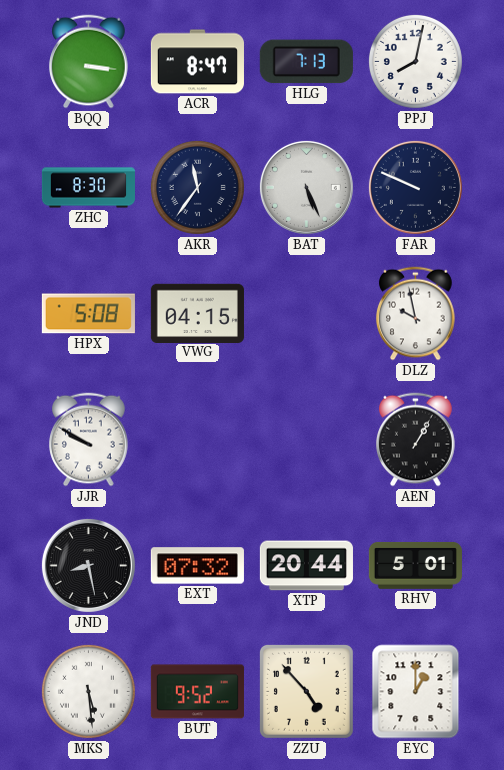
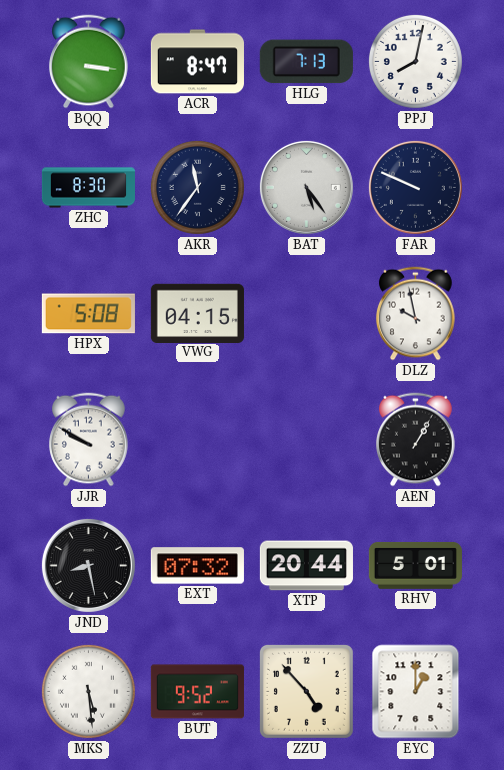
BAT: 5:26 -> 5:24 (306, 187)
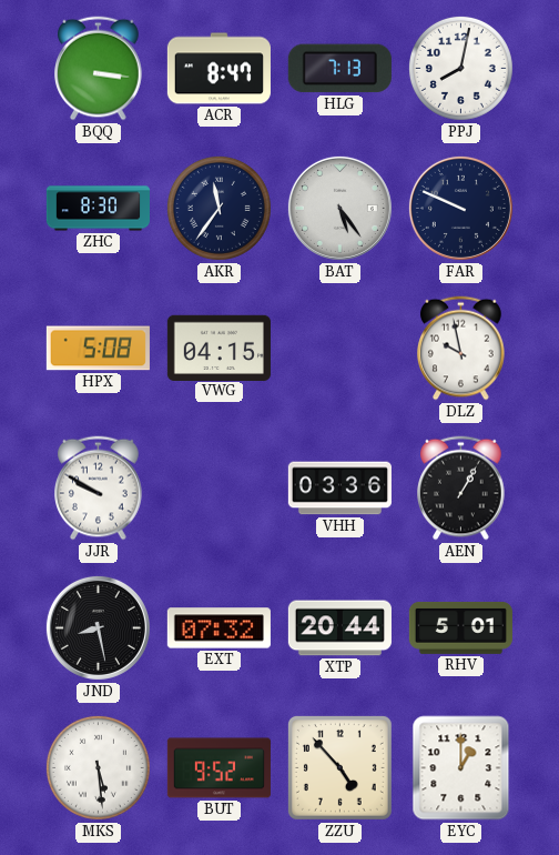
VHH: none -> 03:36 (339, 489)
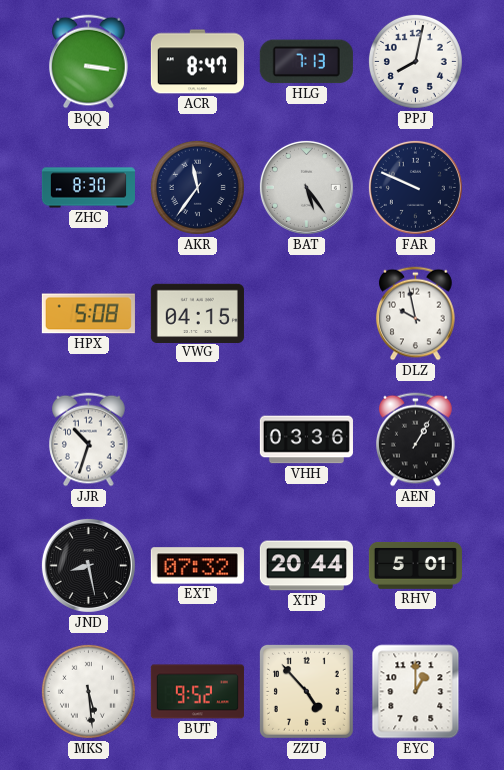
JJR: 9:50 -> 10:33 (89, 440)
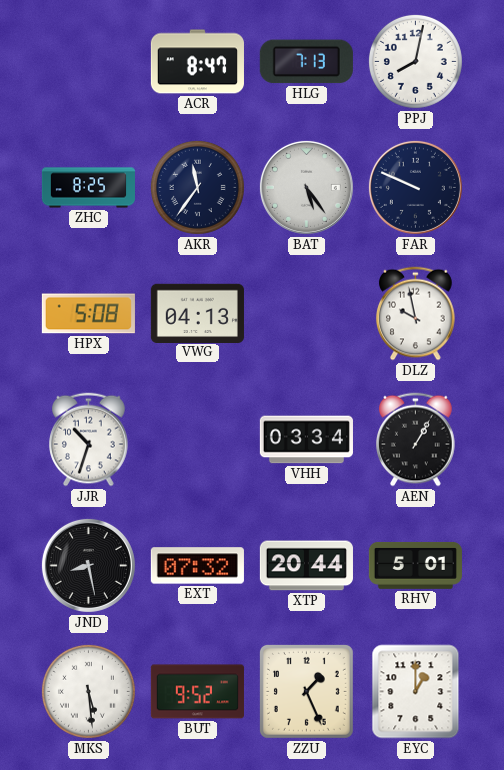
BQQ: 3:16 -> none (89, 62)
ZHC: 8:30 -> 8:25 (88, 188)
VWG: 04:15 -> 04:13 (197, 313)
VHH: 03:36 -> 03:34 (306, 440)
ZZU: 4:53 -> 1:26 (306, 691)
